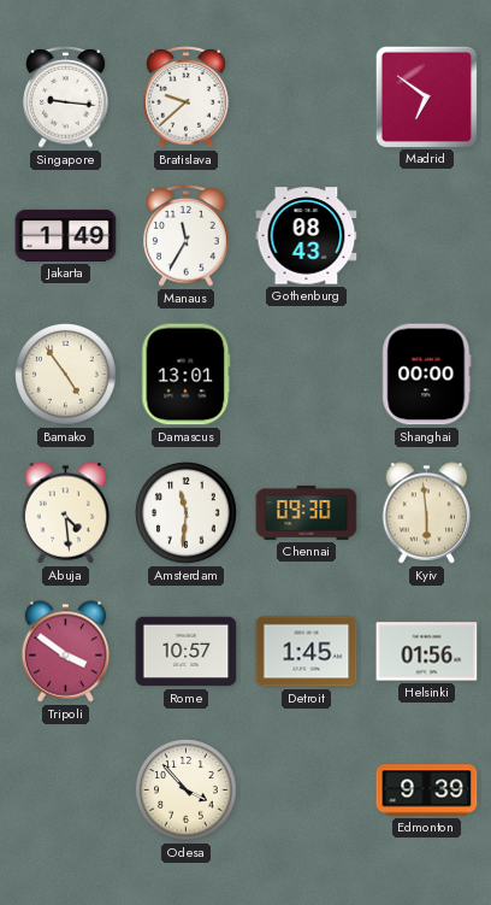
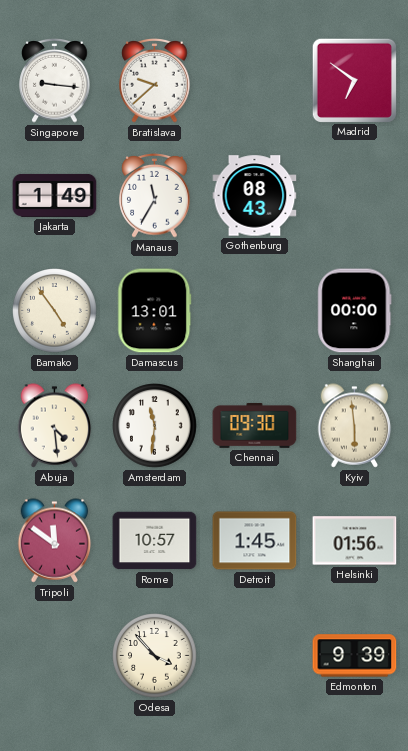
Tripoli: 3:51 -> 11:51 (55, 541)
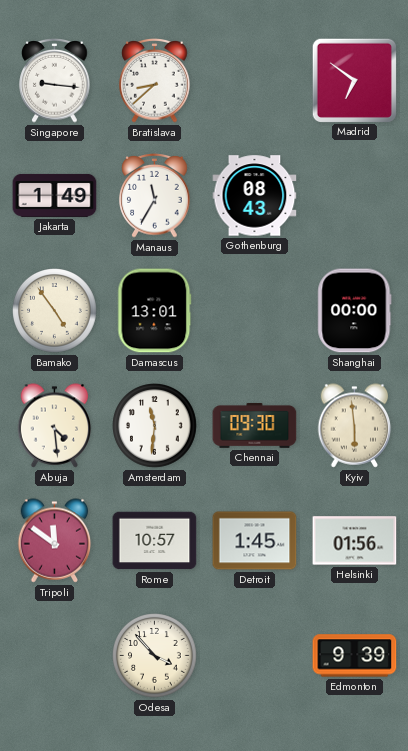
Bratislava: 9:38 -> 8:38 (155, 81)
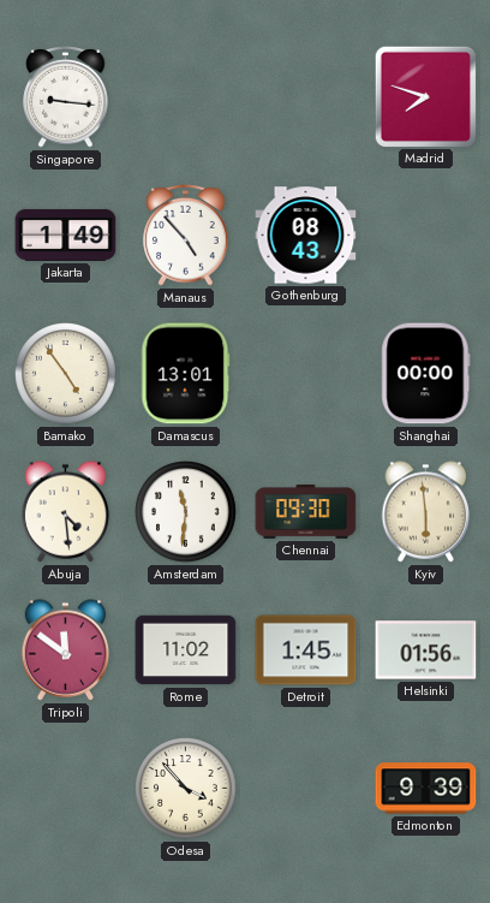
Bratislava: 8:38 -> none (155, 81)
Madrid: 6:51 -> 7:48 (425, 96)
Manaus: 11:35 -> 4:53 (186, 236)
Rome: 10:57 -> 11:02 (186, 650)
